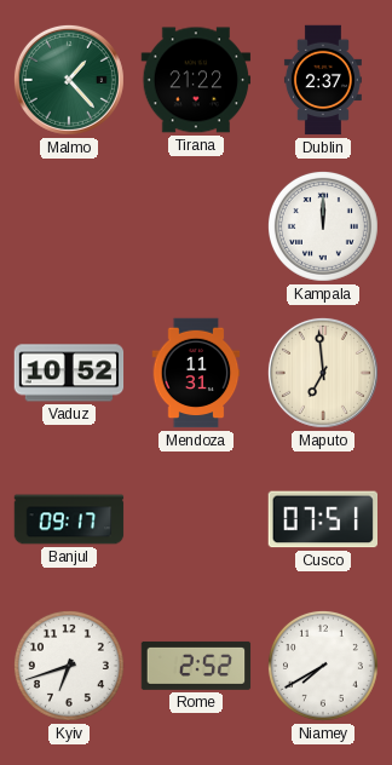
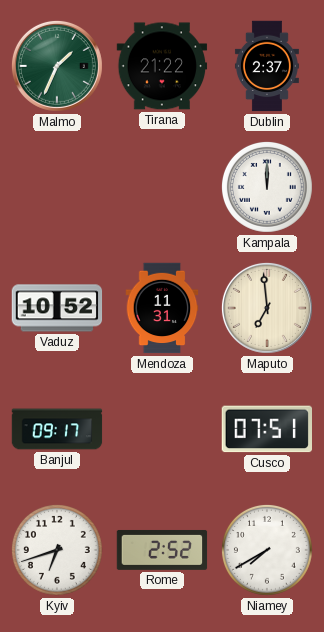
Malmo: 1:23 -> 1:34 (57, 66)
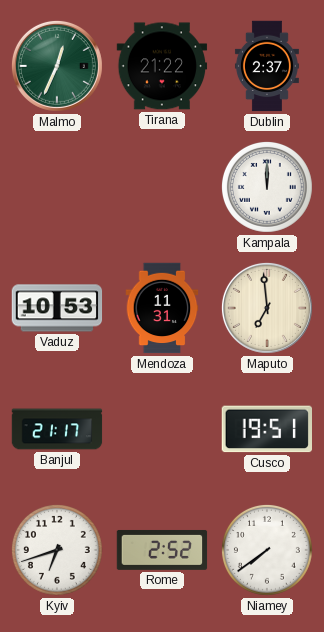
Malmo: 1:34 -> 12:34 (57, 66)
Vaduz: 10:52 -> 10:53 (57, 308)
Banjul: 09:17 -> 21:17 (57, 429)
Cusco: 07:51 -> 19:51 (266, 429)
Niamey: 7:40 -> 7:39 (267, 550)
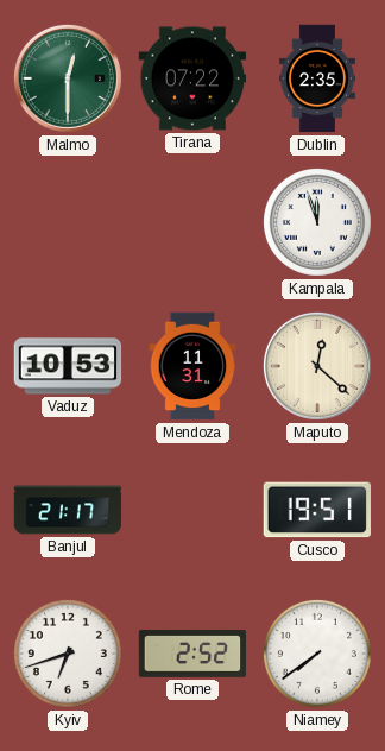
Malmo: 12:34 -> 12:30 (68, 78)
Tirana: 21:22 -> 07:22 (192, 78)
Dublin: 2:37 -> 2:35 (317, 78)
Kampala: 12:00 -> 11:57 (317, 222)
Maputo: 6:59 -> 12:22 (317, 366)
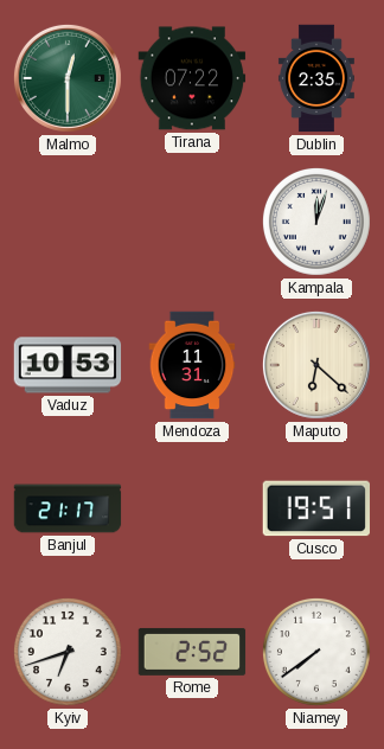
Kampala: 11:57 -> 12:03 (316, 222)
Maputo: 12:22 -> 6:22 (316, 365)
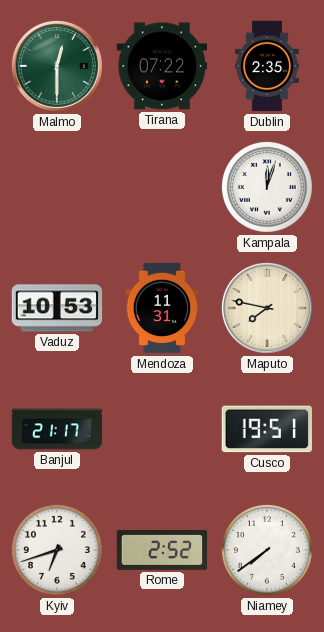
Maputo: 6:22 -> 7:47 (267, 308)
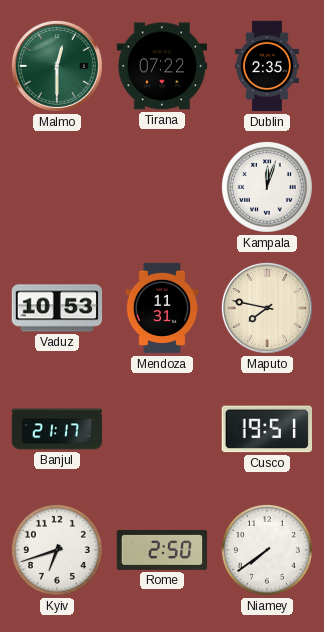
Rome: 2:52 -> 2:50 (162, 550)
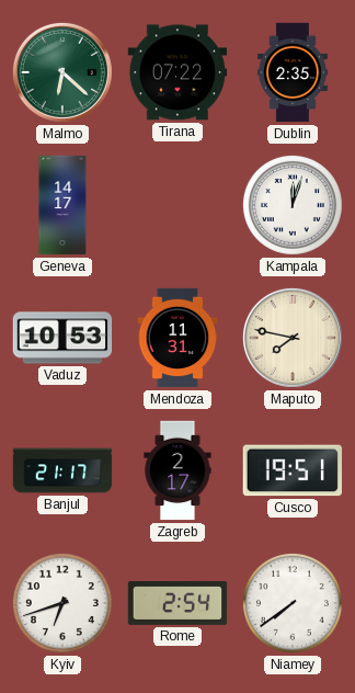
Malmo: 12:30 -> 6:22 (62, 72)
Geneva: none -> 14:17 (62, 205)
Zagreb: none -> 2:17 (177, 470)
Rome: 2:50 -> 2:54 (177, 603)
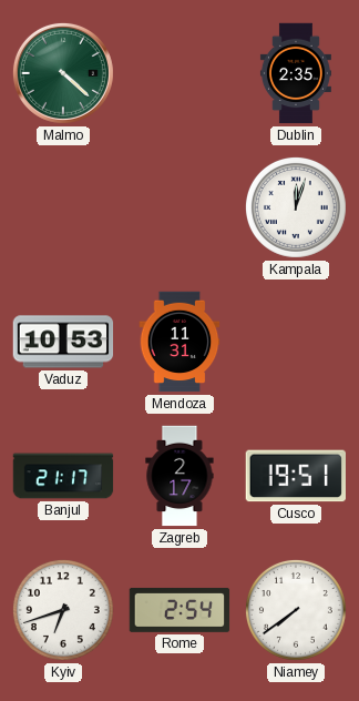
Malmo: 6:22 -> 4:22 (63, 73)
Tirana: 07:22 -> none (177, 72)
Geneva: 14:17 -> none (62, 205)
Maputo: 7:47 -> none (293, 338)
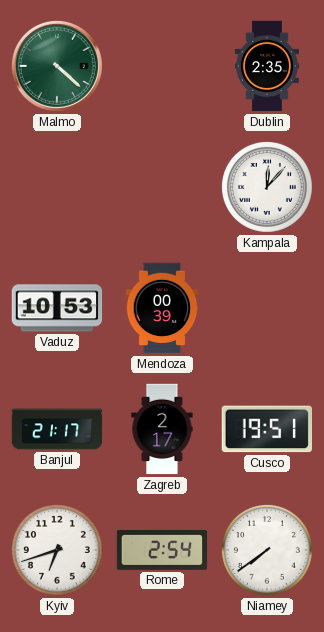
Kampala: 12:03 -> 12:07 (267, 187)
Mendoza: 11:31 -> 00:39 (162, 308)
